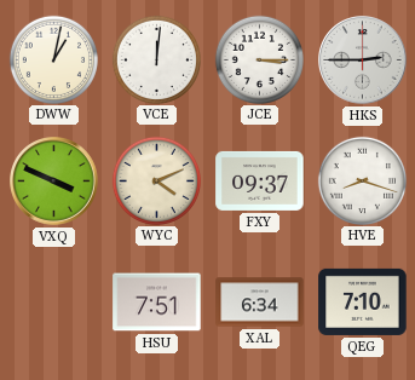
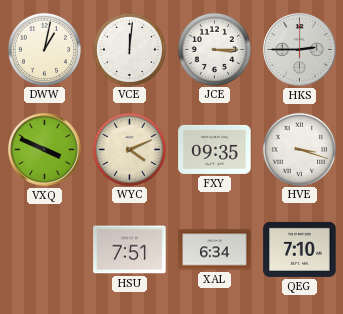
FXY: 09:37 -> 09:35 (215, 149)
HVE: 8:18 -> 3:18 (299, 149)
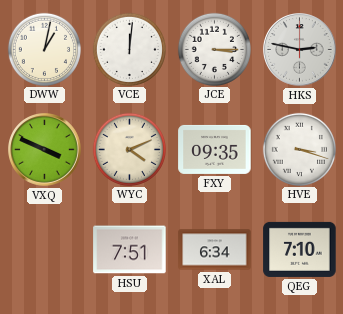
HKS: 2:45 -> 2:47 (300, 50)
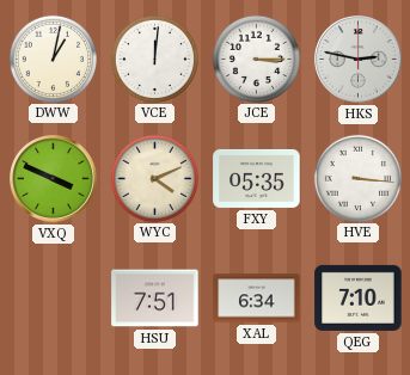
FXY: 09:35 -> 05:35 (257, 178)
HVE: 3:18 -> 3:16 (357, 178)
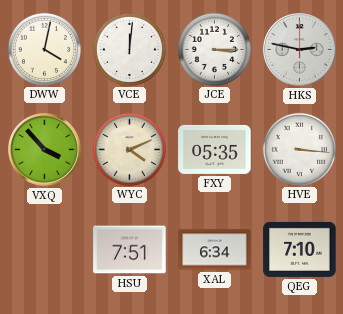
DWW: 1:02 -> 4:02 (44, 49)
VXQ: 3:49 -> 3:53 (45, 150)
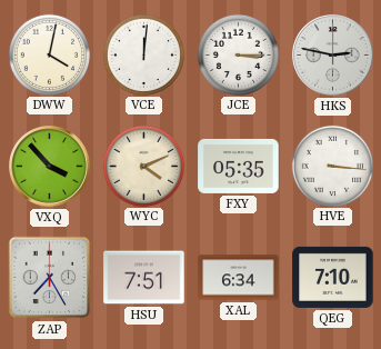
ZAP: none -> 7:25 (50, 278)
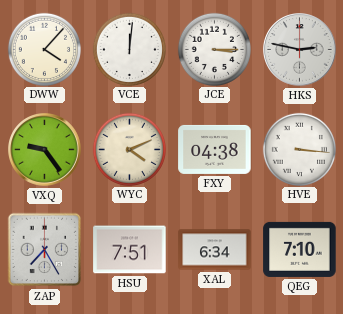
DWW: 4:02 -> 4:07 (44, 49)
VXQ: 3:53 -> 9:24 (45, 150)
FXY: 05:35 -> 04:38 (215, 149)
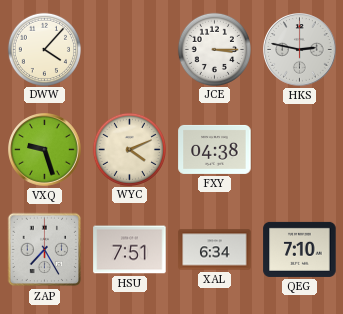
VCE: 12:01 -> none (129, 49)
VXQ: 9:24 -> 9:27 (45, 150)
HVE: 3:16 -> none (299, 149)
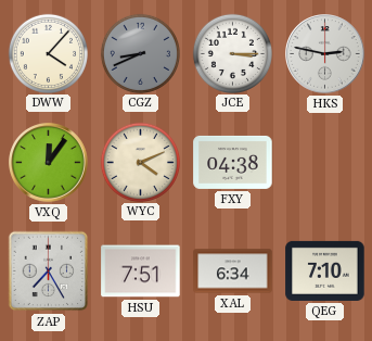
CGZ: none -> 8:41 (140, 53)
VXQ: 9:27 -> 12:06 (49, 163)
